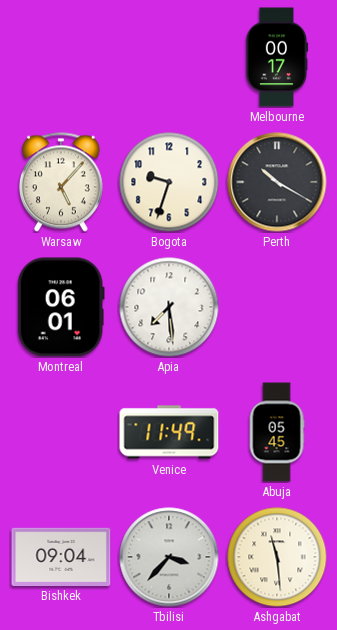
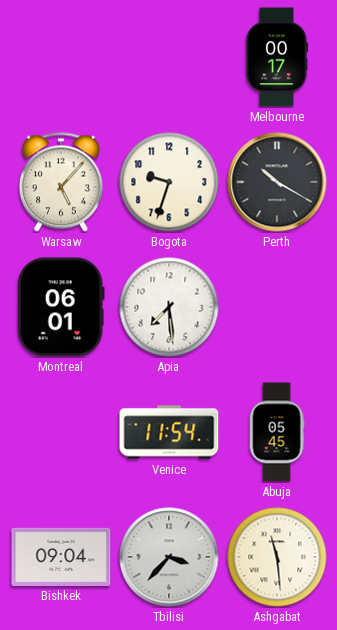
Venice: 11:49 -> 11:54 (169, 432)
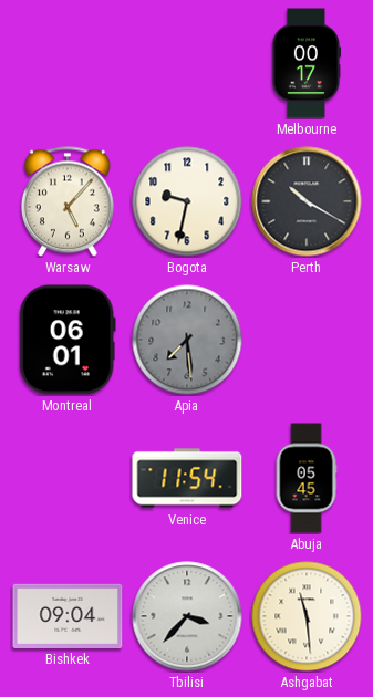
Bogota: 9:33 -> 9:32 (187, 201)
Apia dial: white -> grey (187, 340)
